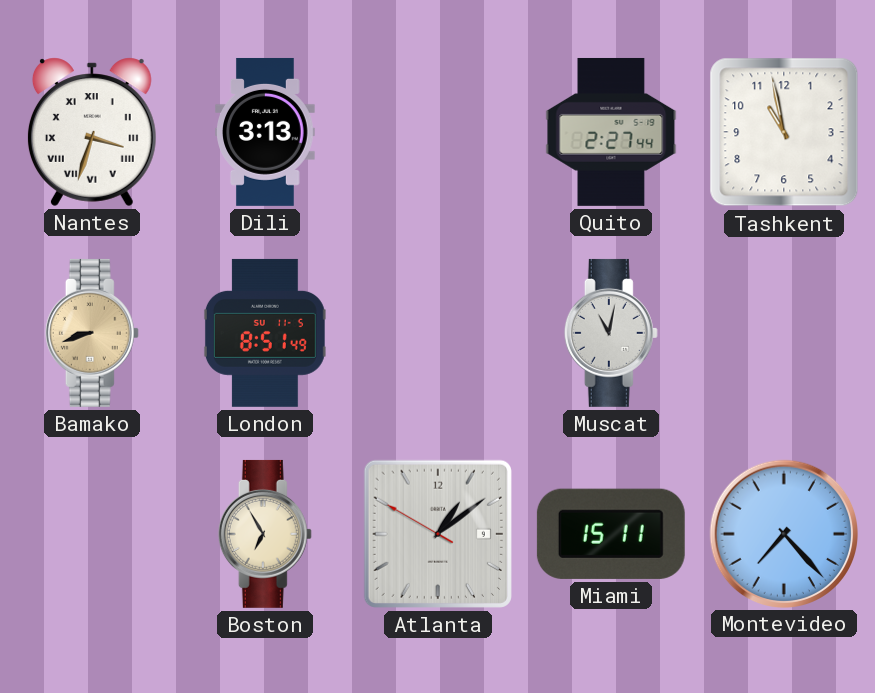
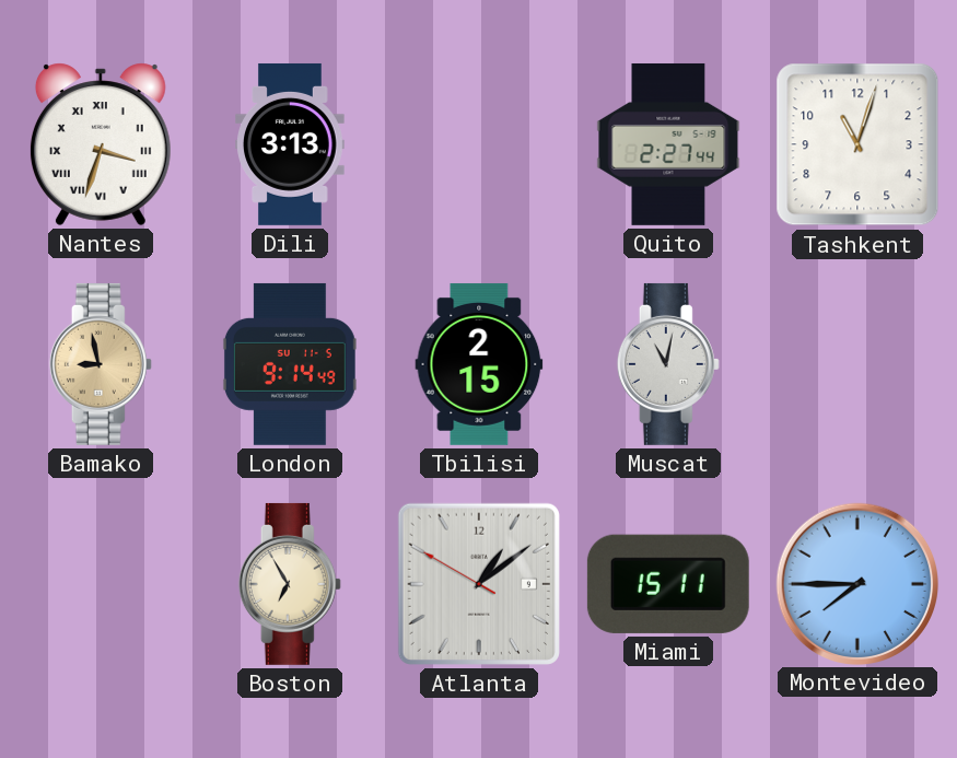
Tashkent: 10:58 -> 11:03 (857, 144)
Bamako: 8:42 -> 8:58 (101, 364)
London: 8:51 -> 9:14 (290, 364)
Tbilisi: none -> 2:15 (479, 364)
Montevideo: 7:23 -> 7:45 (856, 583)
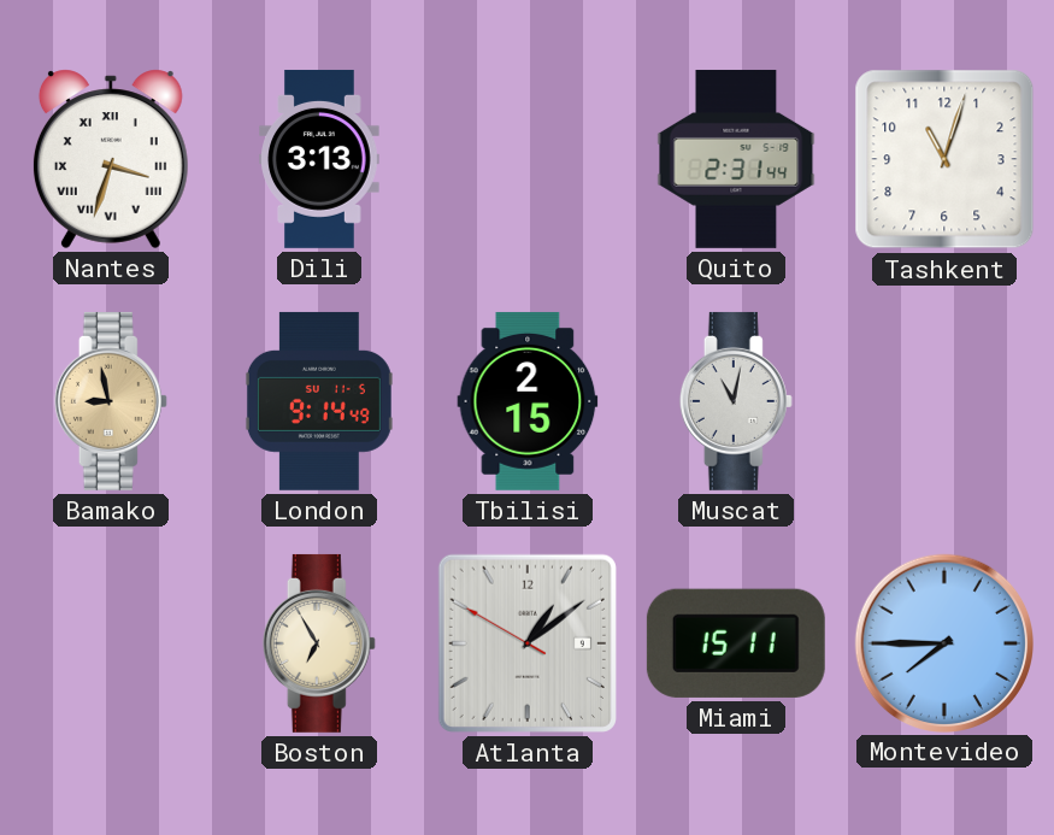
Quito: 2:27 -> 2:31 (736, 159)
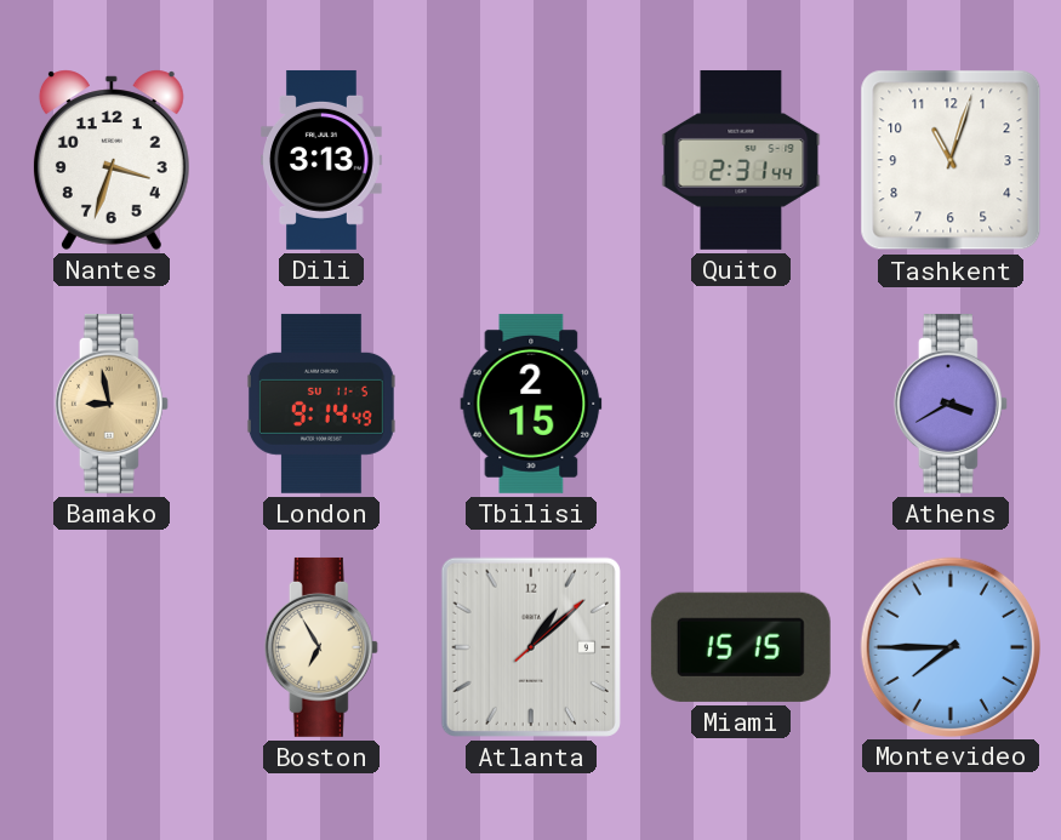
Nantes numerals: Roman -> Arabic (112, 160)
Muscat: 11:02 -> none (736, 401)
Athens: none -> 3:40 (951, 404)
Atlanta: 1:08:50 -> 1:08:08 (531, 647)
Miami: 15:11 -> 15:15 (741, 647)
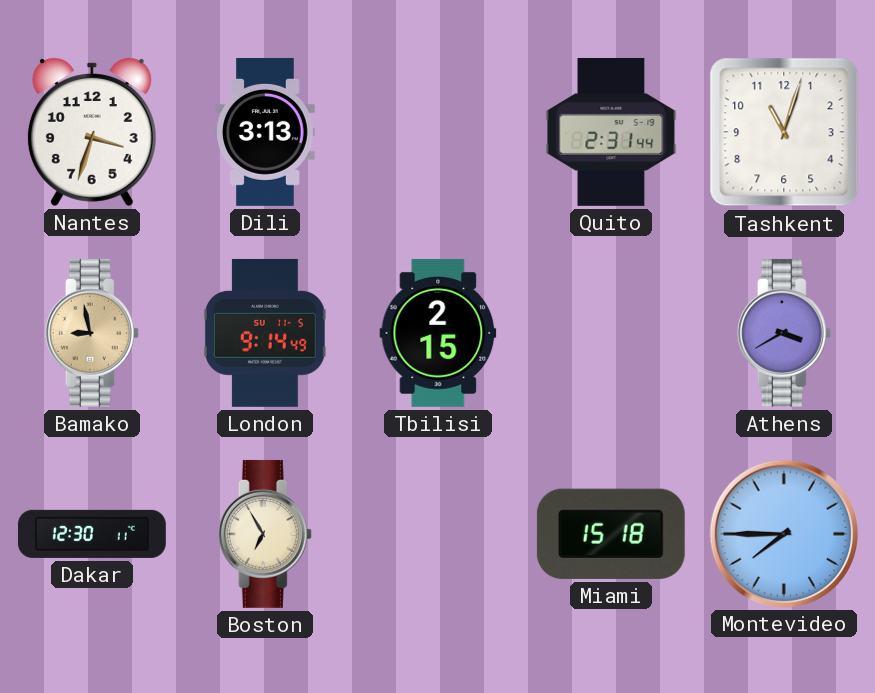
Dakar: none -> 12:30 (92, 534)
Atlanta: 1:08 -> none (531, 647)
Miami: 15:15 -> 15:18 (611, 534)
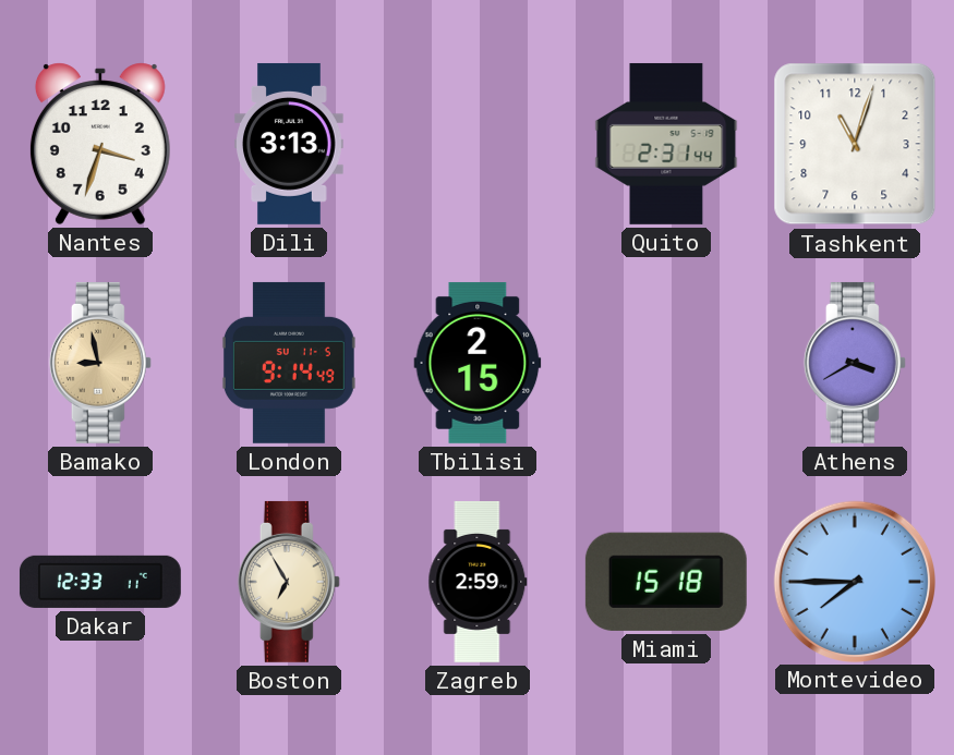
Dakar: 12:30 -> 12:33 (100, 582)
Zagreb: none -> 2:59 (478, 582)
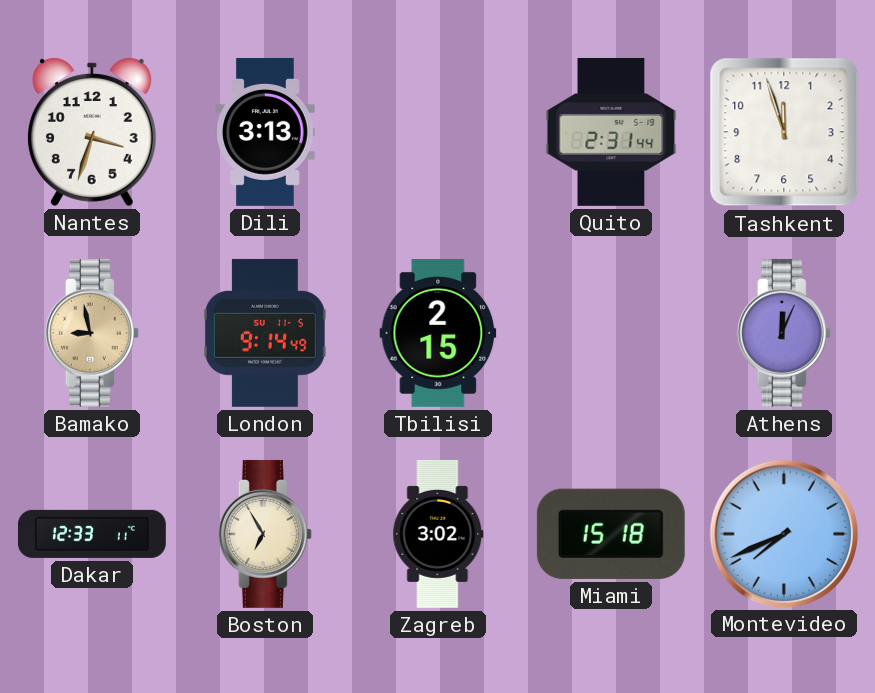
Tashkent: 11:03 -> 11:57 (784, 132)
Athens: 3:40 -> 12:04 (784, 333)
Zagreb: 2:59 -> 3:02 (438, 534)
Montevideo: 7:45 -> 7:41 (783, 533)
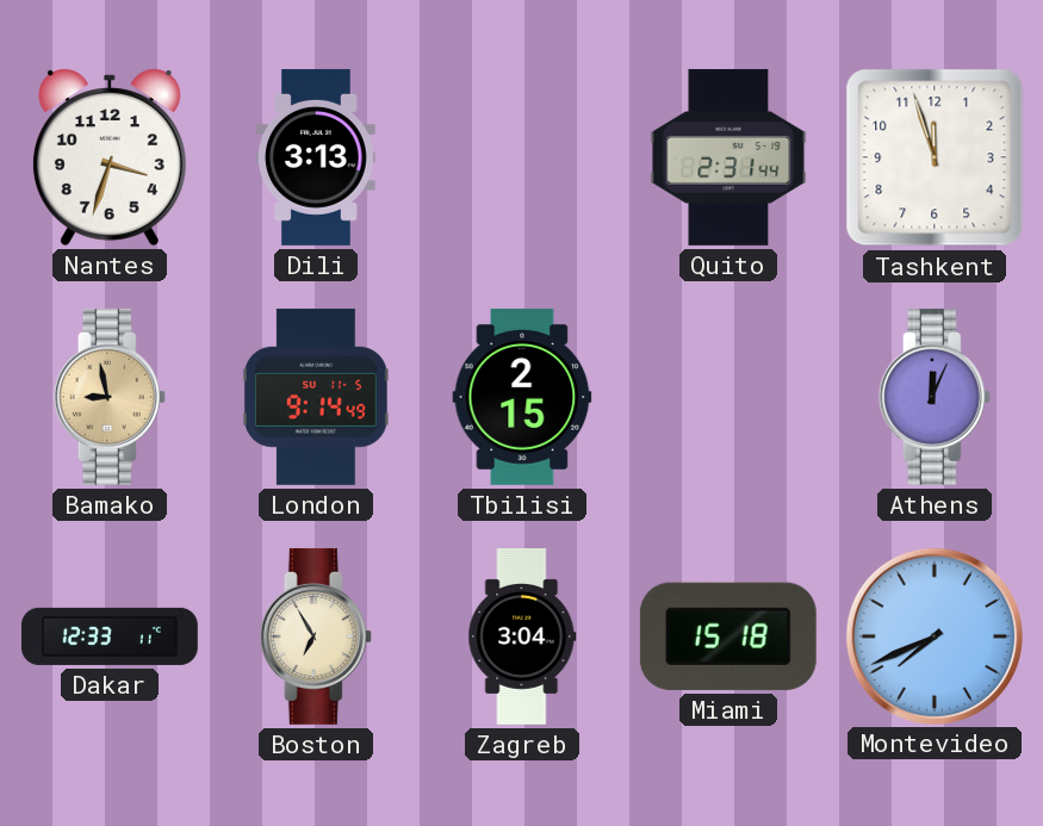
Zagreb: 3:02 -> 3:04 (522, 636)
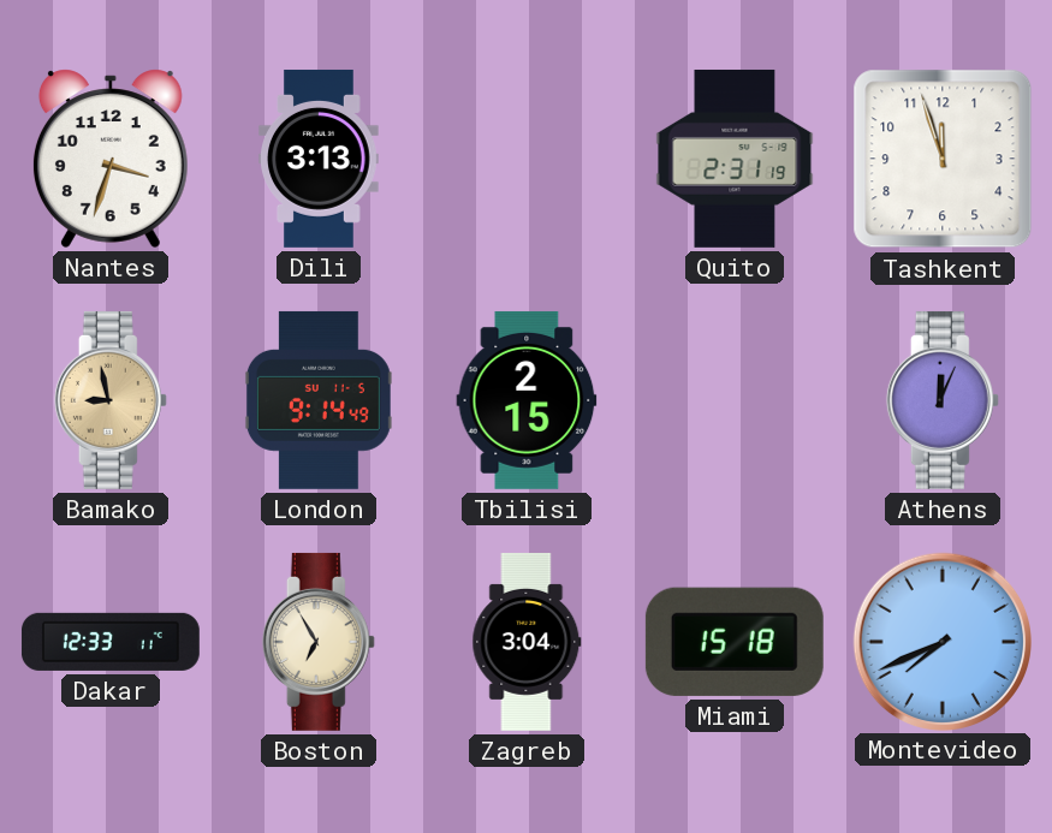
Quito: 2:31:44 -> 2:31:19 (735, 159)
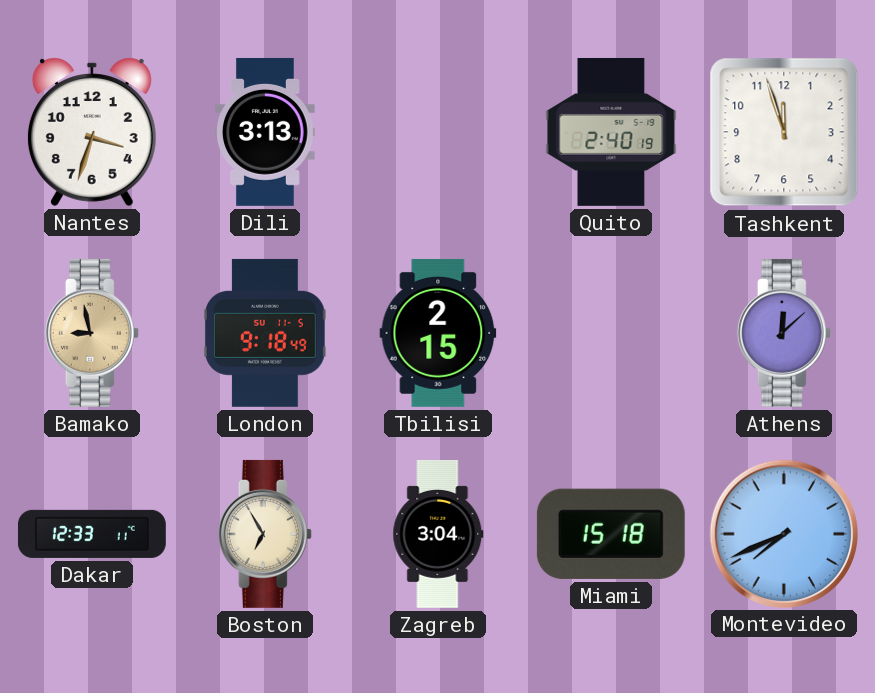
Quito: 2:31 -> 2:40 (611, 132)
London: 9:14 -> 9:18 (265, 333)
Athens: 12:04 -> 12:08 (784, 333)
